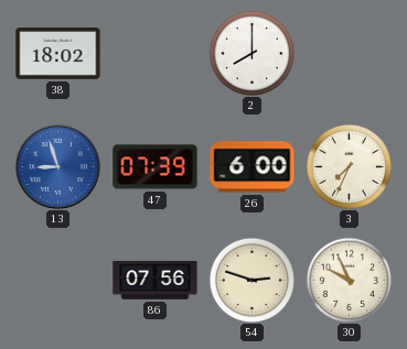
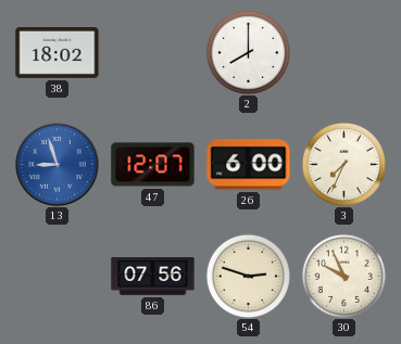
47: 07:39 -> 12:07 (153, 165)
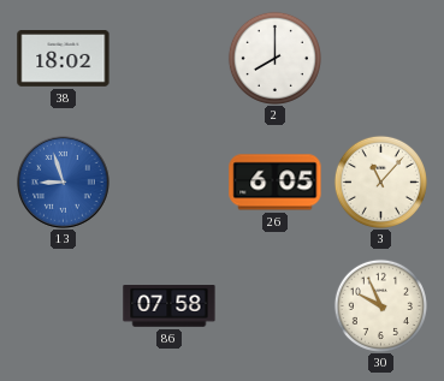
47: 12:07 -> none (153, 165)
26: 6:00 -> 6:05 (276, 183)
3: 7:34 -> 11:07 (380, 181)
86: 07:56 -> 07:58 (170, 306)
54: 2:48 -> none (248, 276)
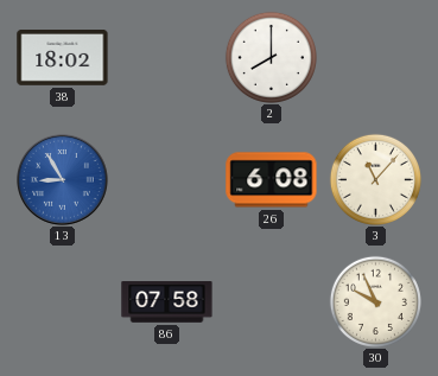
13: 8:57 -> 8:55 (63, 180)
26: 6:05 -> 6:08 (272, 180)
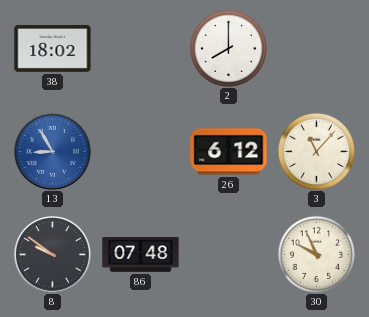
26: 6:08 -> 6:12 (229, 152)
8: none -> 9:51 (53, 255)
86: 07:58 -> 07:48 (141, 255)
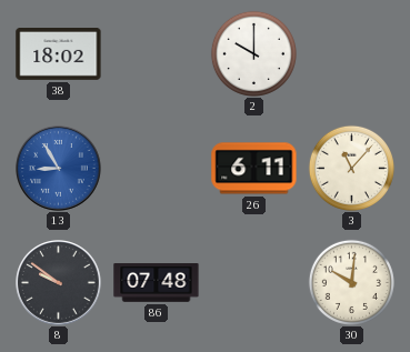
2: 8:00 -> 10:00 (253, 53)
26: 6:12 -> 6:11 (254, 169)
30: 9:56 -> 10:01 (351, 282)
